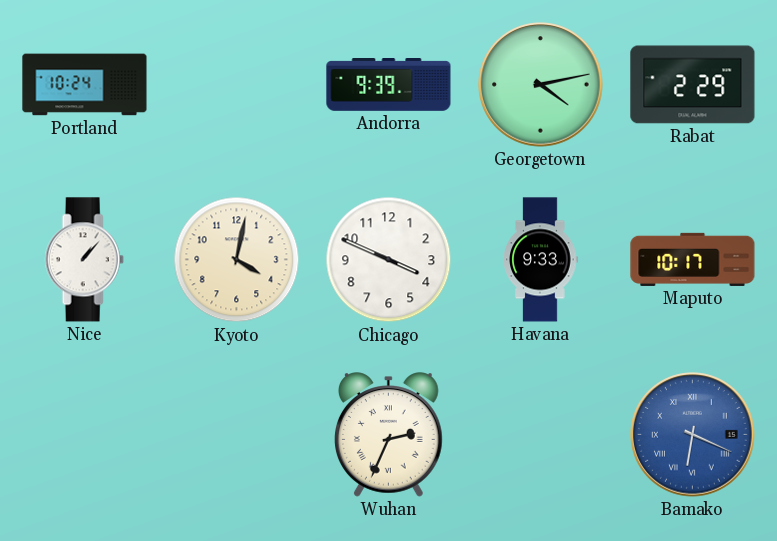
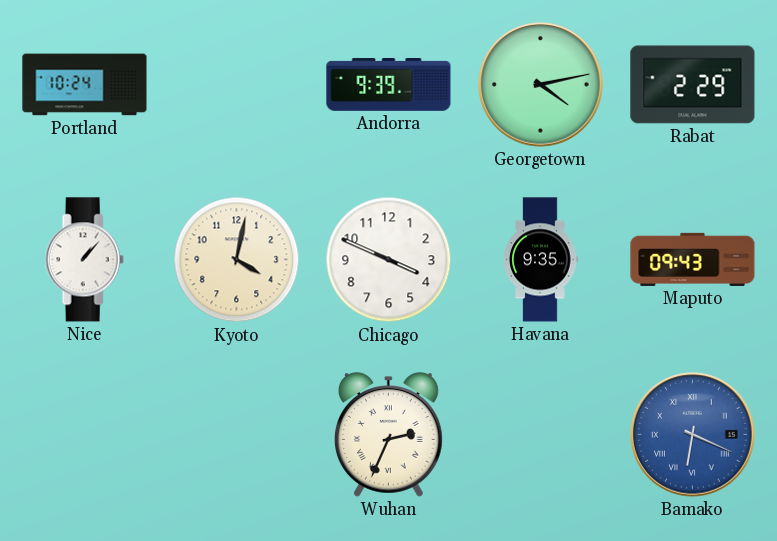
Havana: 9:33 -> 9:35 (540, 260)
Maputo: 10:17 -> 09:43 (693, 259)
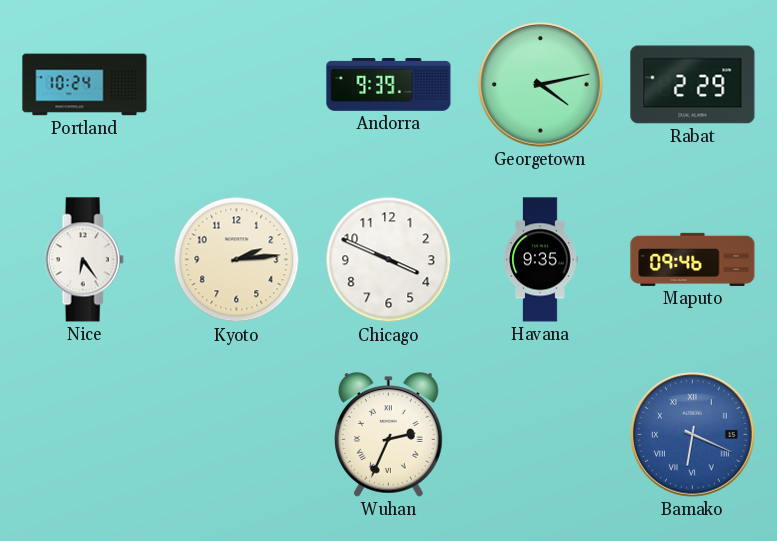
Nice: 1:07 -> 6:24 (84, 260)
Kyoto: 4:02 -> 2:14 (237, 260)
Maputo: 09:43 -> 09:46 (693, 259)
